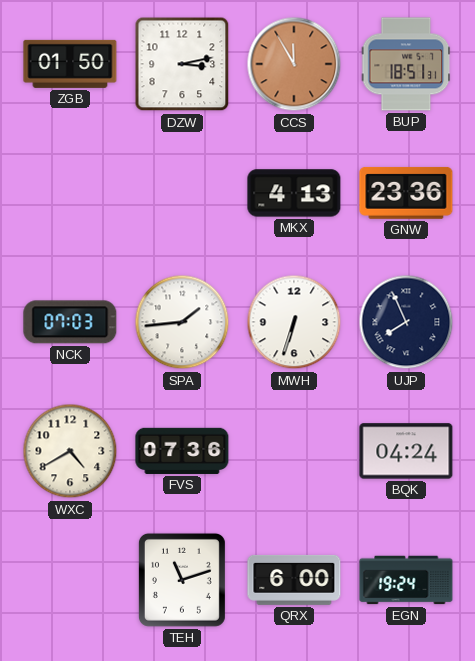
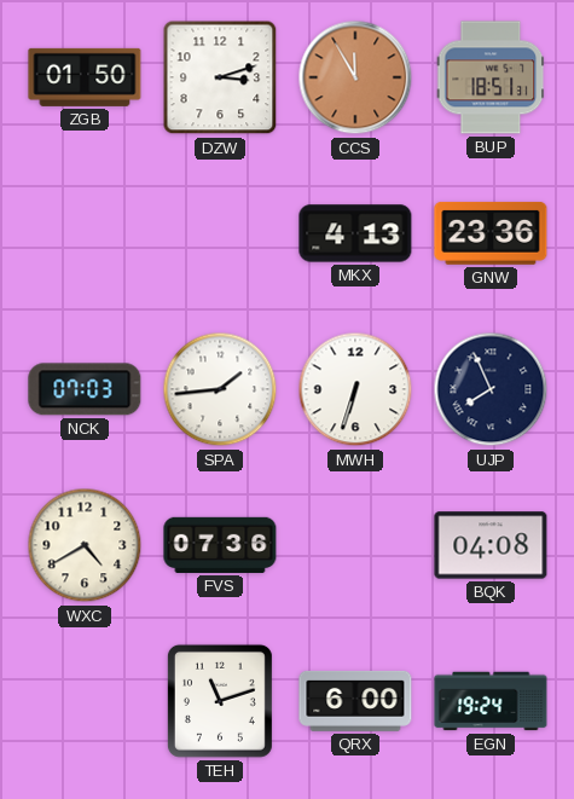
DZW: 3:13 -> 3:12 (220, 77)
BQK: 04:24 -> 04:08 (491, 545)
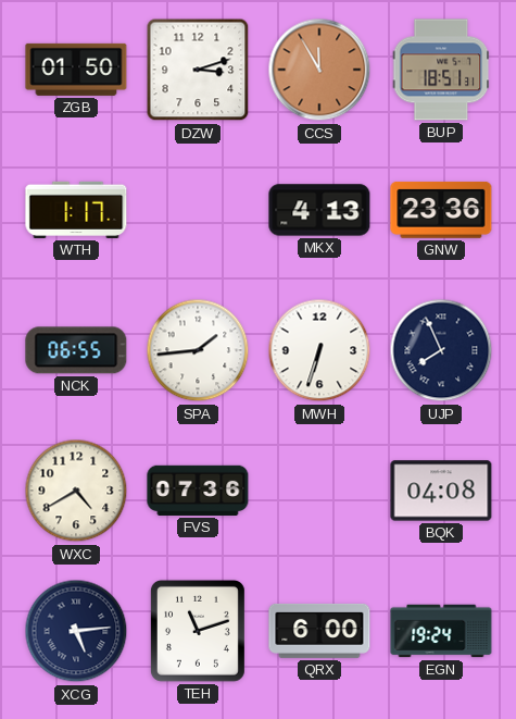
WTH: none -> 1:17 (76, 210)
NCK: 07:03 -> 06:55 (76, 350)
XCG: none -> 5:14 (76, 631)
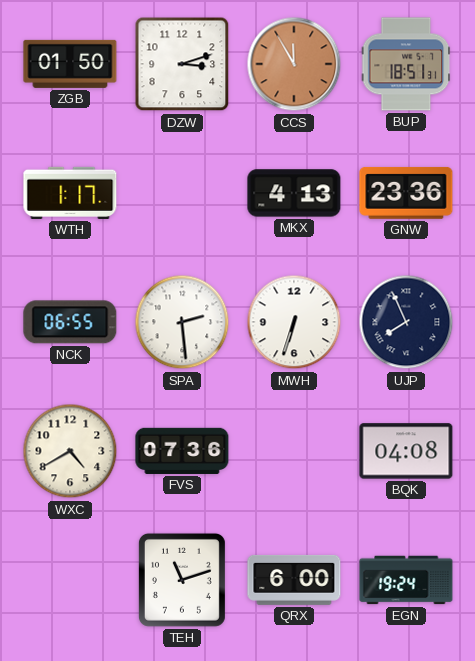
SPA: 1:44 -> 2:29 (182, 322)
XCG: 5:14 -> none (76, 631)
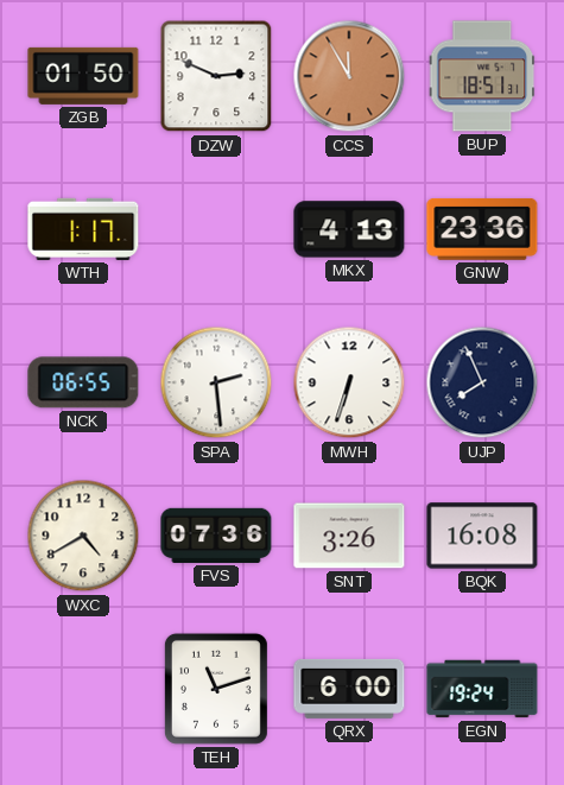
DZW: 3:12 -> 2:49 (216, 76)
SNT: none -> 3:26 (349, 536)
BQK: 04:08 -> 16:08 (482, 536)
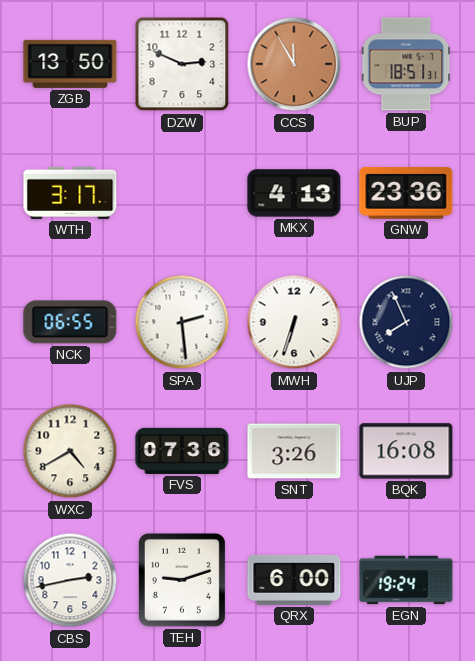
ZGB: 01:50 -> 13:50 (70, 64)
WTH: 1:17 -> 3:17 (70, 193)
CBS: none -> 2:43 (70, 580)
TEH: 11:12 -> 9:12 (182, 580)
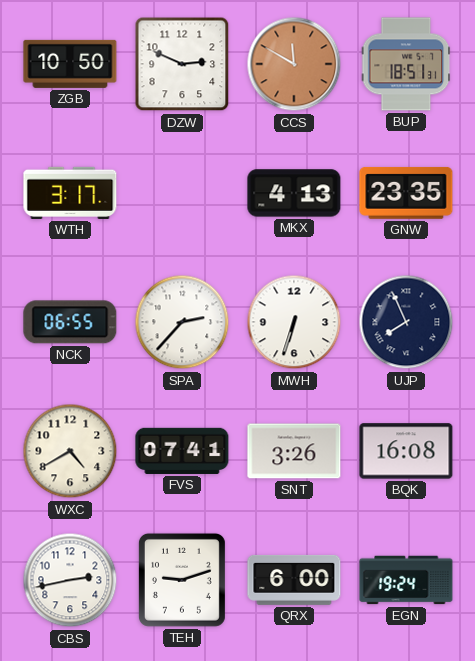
ZGB: 13:50 -> 10:50 (70, 64)
CCS: 11:55 -> 11:50 (294, 64)
GNW: 23:36 -> 23:35 (406, 193)
SPA: 2:29 -> 2:37 (182, 322)
FVS: 07:36 -> 07:41 (182, 451)
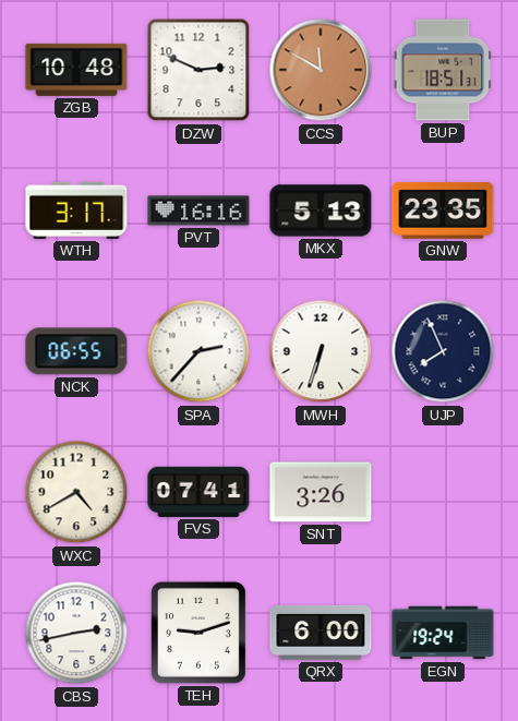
ZGB: 10:50 -> 10:48 (76, 70)
PVT: none -> 16:16 (198, 211)
MKX: 4:13 -> 5:13 (321, 211)
BQK: 16:08 -> none (406, 451)
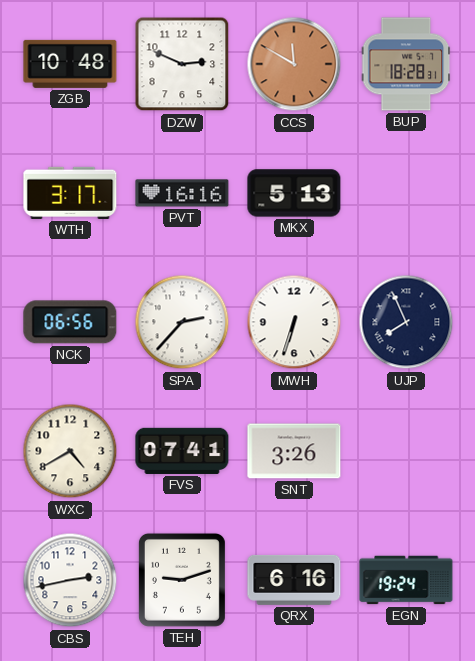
BUP: 18:51 -> 18:28 (406, 64)
GNW: 23:35 -> none (443, 211)
NCK: 06:55 -> 06:56 (70, 322)
QRX: 6:00 -> 6:16 (294, 580)
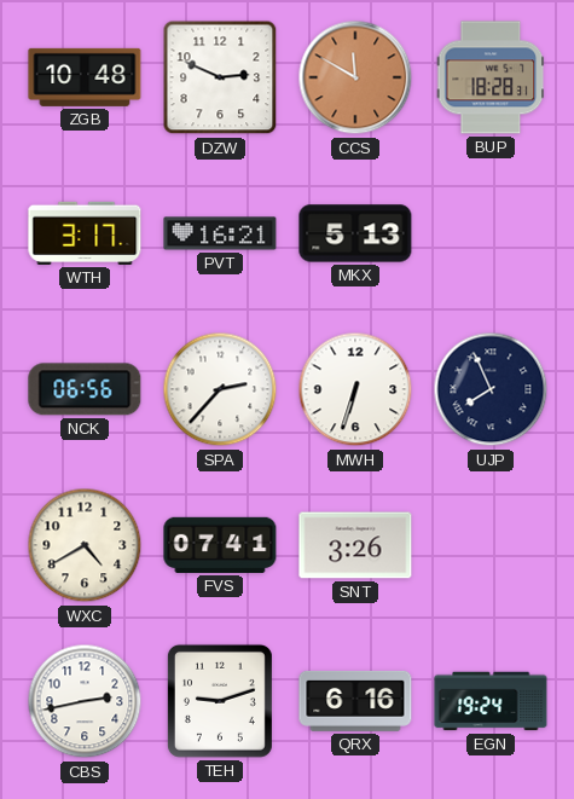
PVT: 16:16 -> 16:21 (220, 233)
